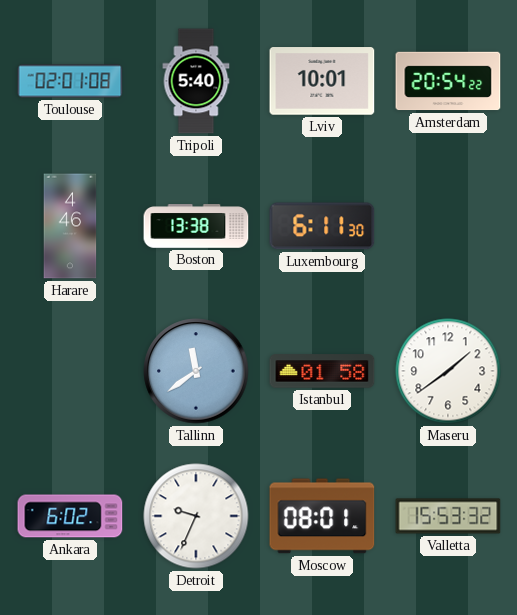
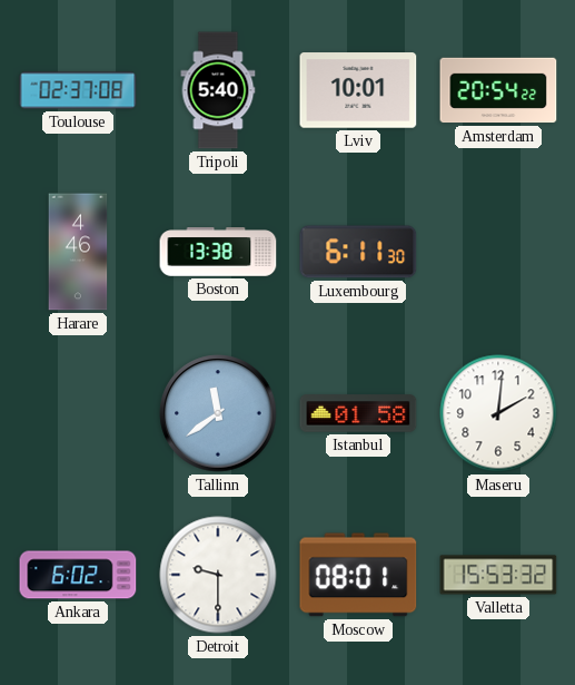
Toulouse: 02:01 -> 02:37 (78, 90)
Maseru: 1:39 -> 2:01 (498, 413)
Detroit: 9:34 -> 9:30 (218, 575)
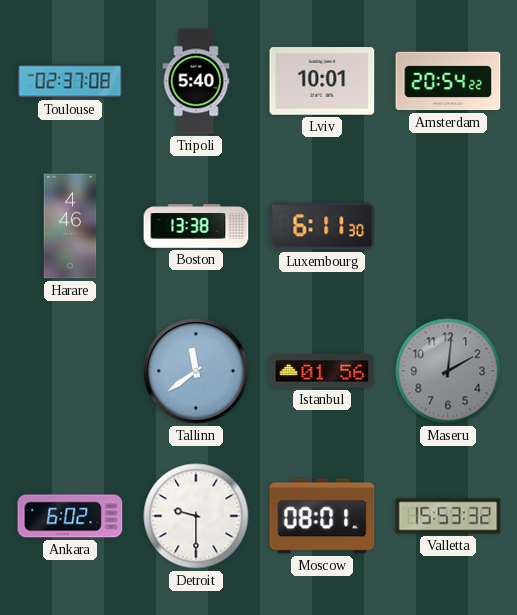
Istanbul: 01:58 -> 01:56 (322, 371)
Maseru dial: white -> grey (448, 371)
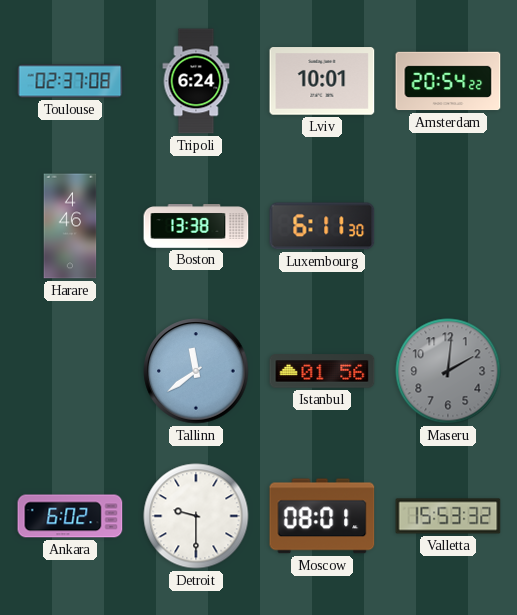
Tripoli: 5:40 -> 6:24 (196, 81)
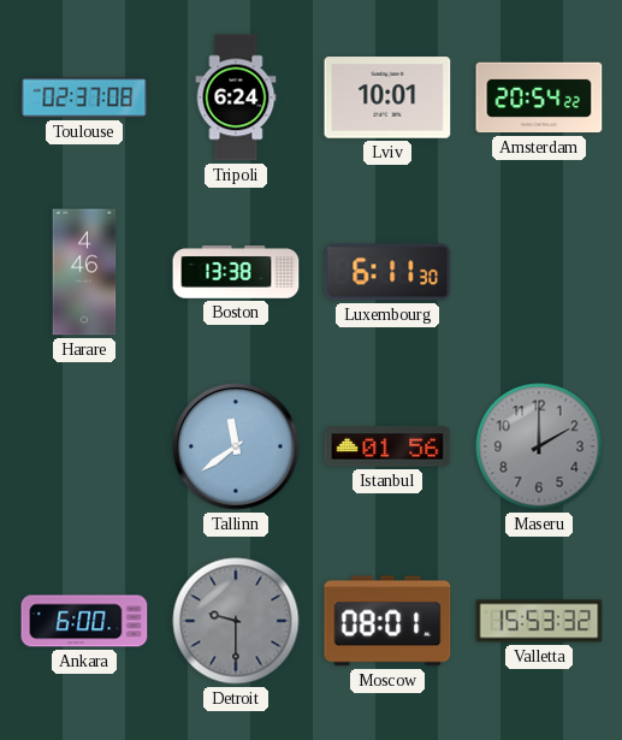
Maseru: 2:01 -> 2:00 (539, 446)
Ankara: 6:02 -> 6:00 (84, 621)
Detroit dial: white -> grey (236, 621)
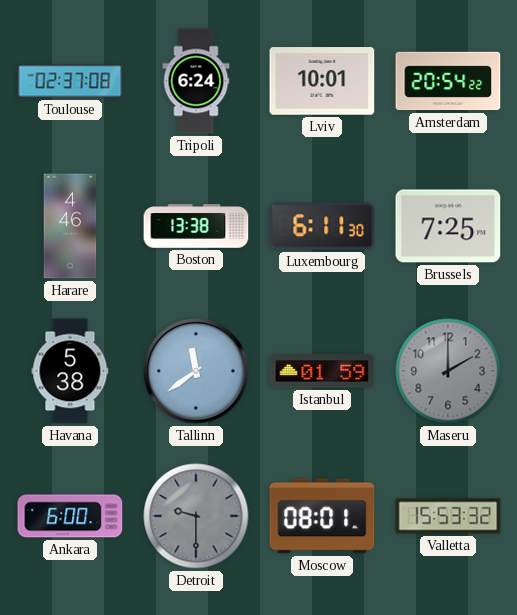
Brussels: none -> 7:25 (448, 226)
Havana: none -> 5:38 (70, 371)
Istanbul: 01:56 -> 01:59 (322, 371)
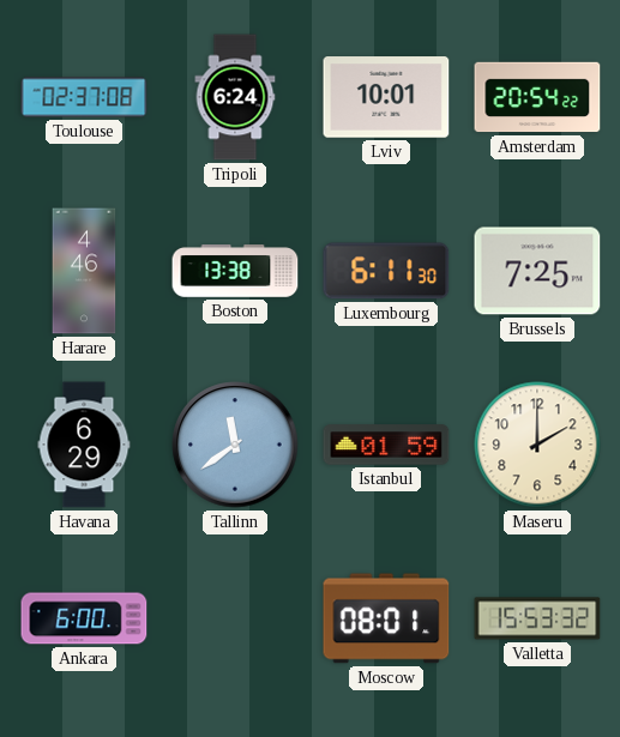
Havana: 5:38 -> 6:29 (84, 445)
Maseru dial: grey -> cream (537, 445)
Detroit: 9:30 -> none (196, 516)
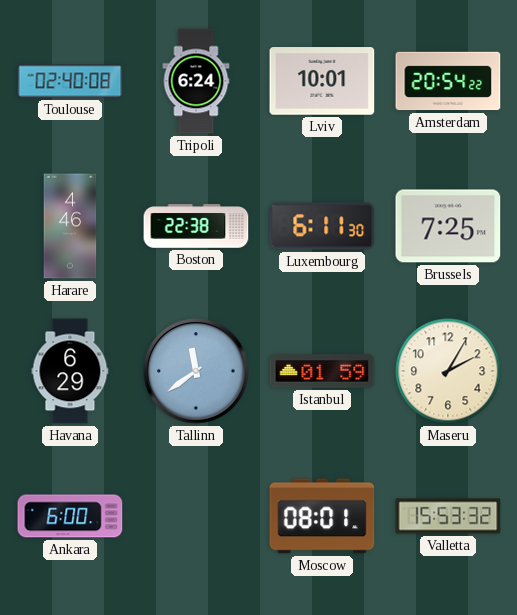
Toulouse: 02:37 -> 02:40 (70, 81)
Boston: 13:38 -> 22:38 (196, 226)
Maseru: 2:00 -> 2:05 (448, 371)
